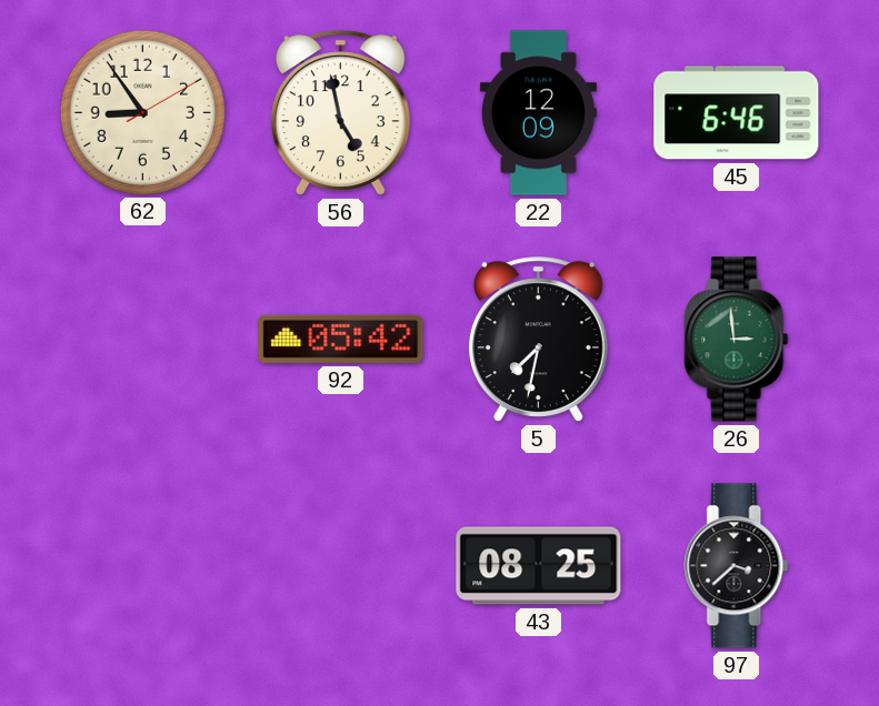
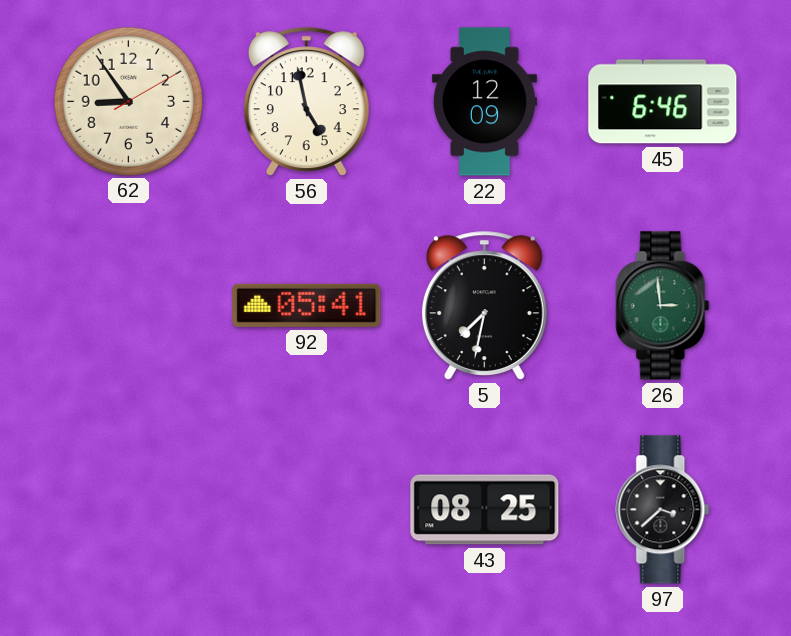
92: 05:42 -> 05:41 (307, 305)
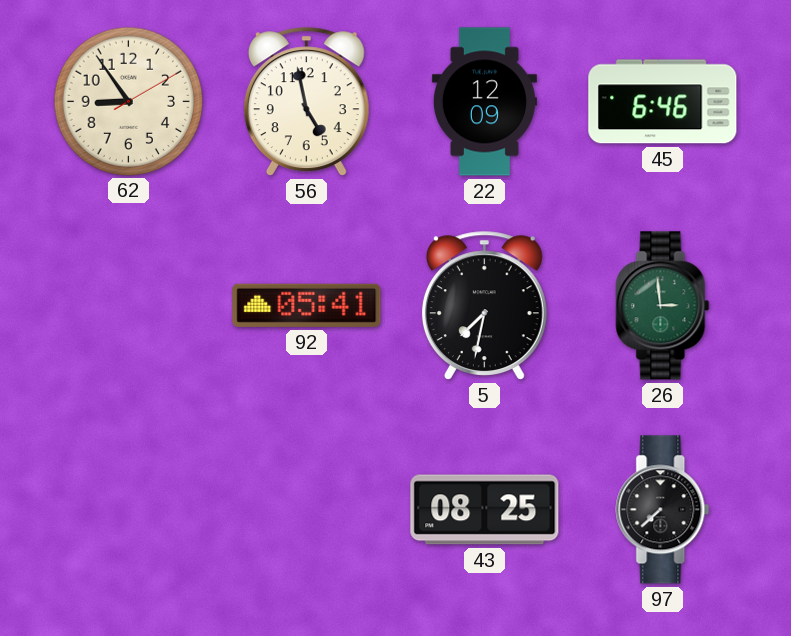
97: 3:38 -> 7:38 (663, 510)
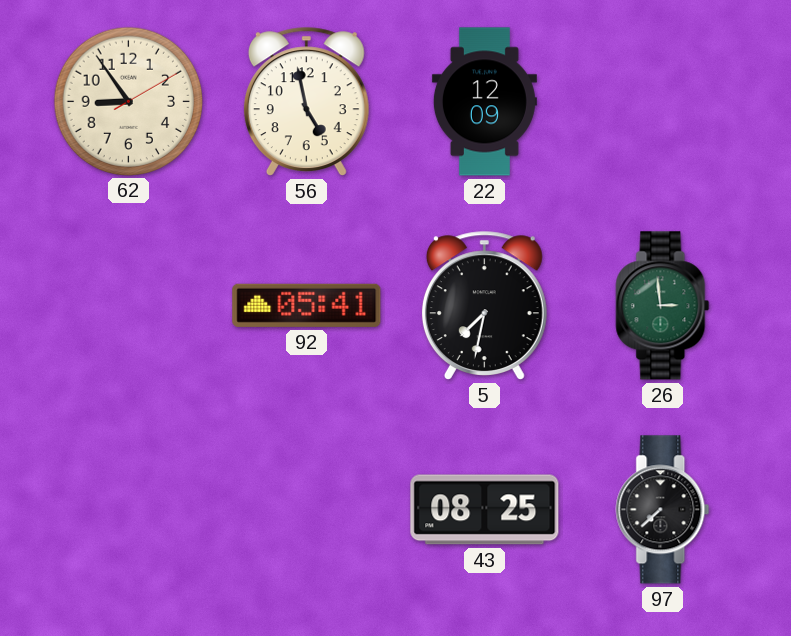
45: 6:46 -> none (663, 102)
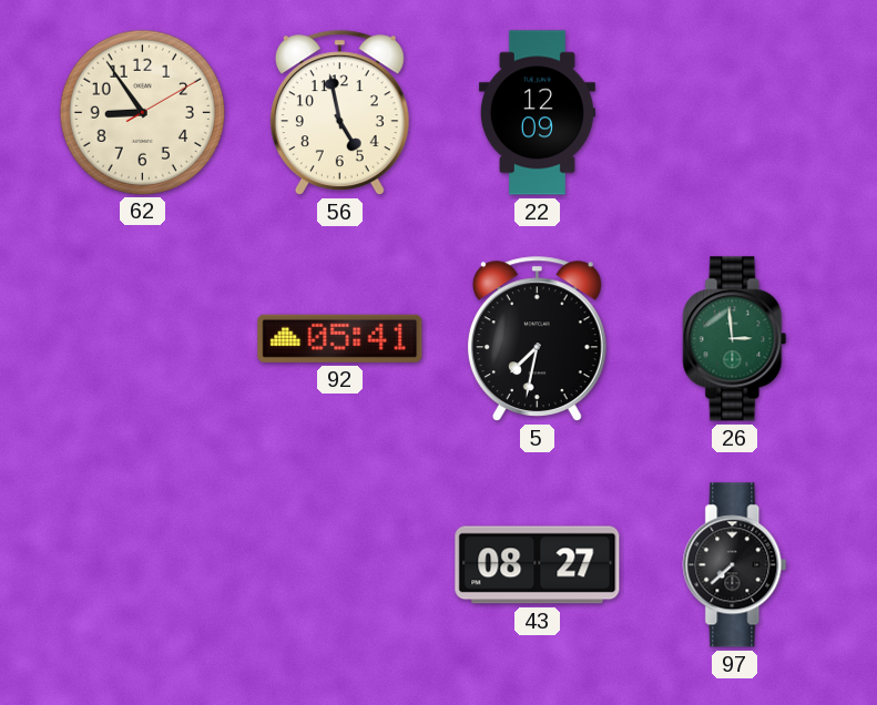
43: 08:25 -> 08:27 (538, 565)
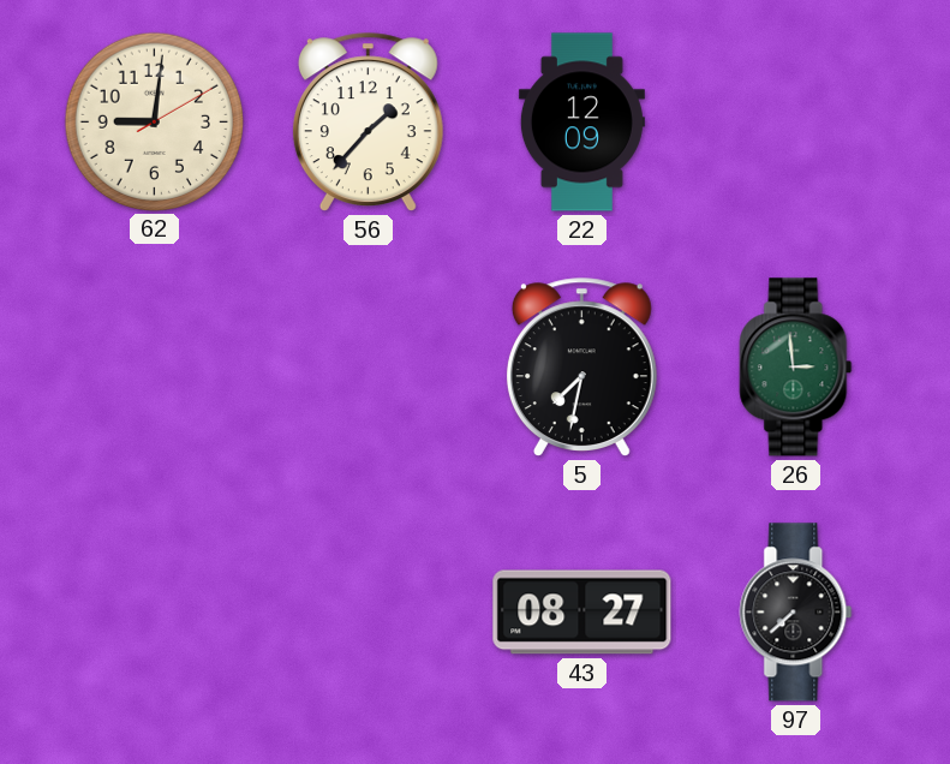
62: 8:54 -> 9:01 (154, 121)
56: 4:58 -> 1:37 (368, 121)
92: 05:41 -> none (340, 338)
